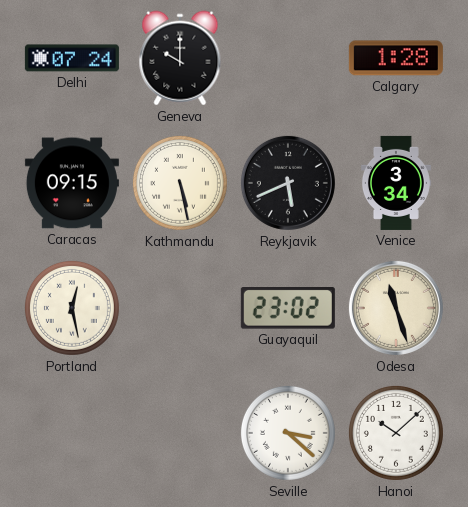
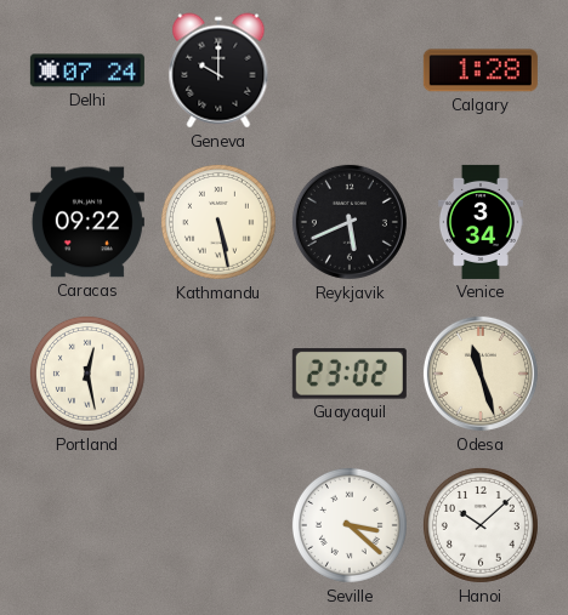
Caracas: 09:15 -> 09:22 (87, 222)
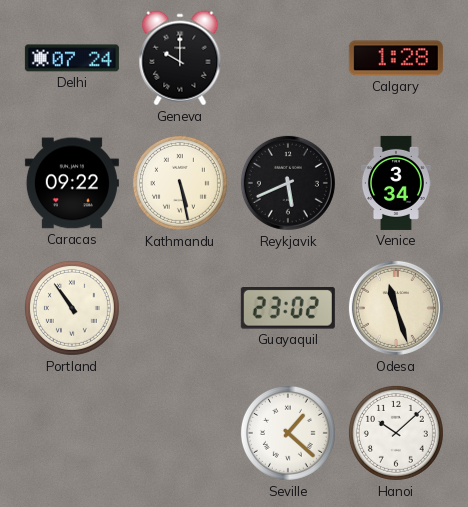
Portland: 12:28 -> 10:54 (72, 308)
Seville: 3:22 -> 1:22 (288, 433)
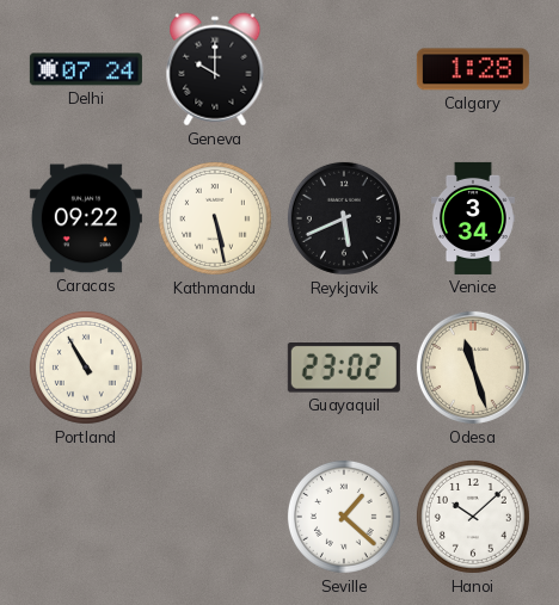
Portland: 10:54 -> 10:55 (86, 368)
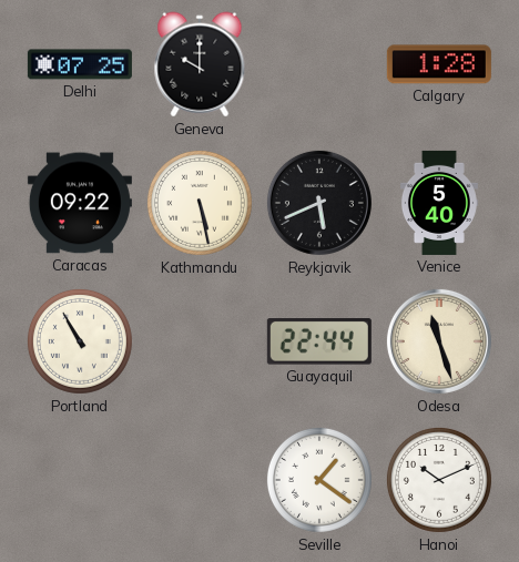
Delhi: 07:24 -> 07:25 (80, 64)
Venice: 3:34 -> 5:40 (439, 203)
Guayaquil: 23:02 -> 22:44 (319, 343)
Seville: 1:22 -> 1:21 (319, 480)
Hanoi: 10:08 -> 10:11 (439, 480)
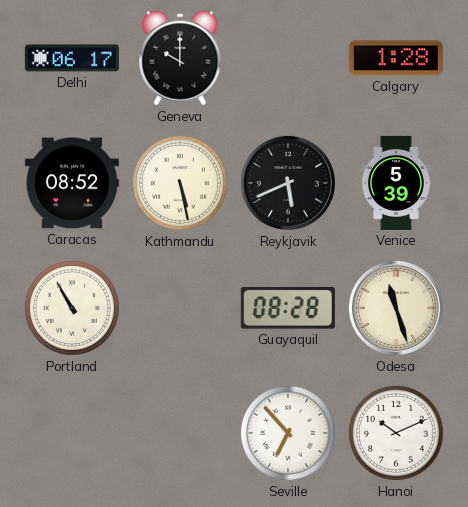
Delhi: 07:25 -> 06:17 (72, 58)
Caracas: 09:22 -> 08:52 (72, 183)
Venice: 5:40 -> 5:39 (396, 183)
Guayaquil: 22:44 -> 08:28 (288, 309)
Seville: 1:21 -> 6:53 (288, 433)
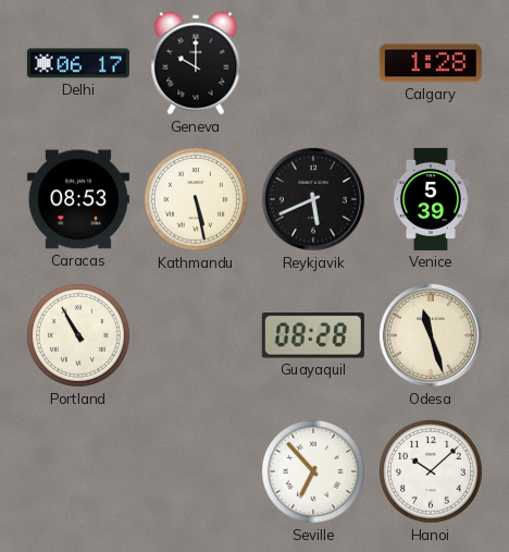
Caracas: 08:52 -> 08:53 (78, 199)
Hanoi: 10:11 -> 10:08 (431, 471)
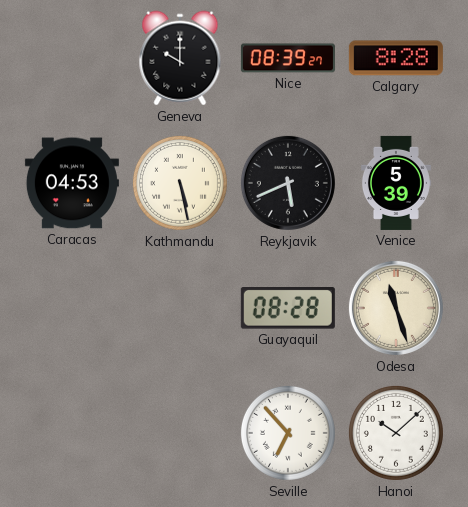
Delhi: 06:17 -> none (78, 63)
Nice: none -> 08:39 (288, 58)
Calgary: 1:28 -> 8:28 (396, 58)
Caracas: 08:53 -> 04:53 (72, 183)
Portland: 10:55 -> none (78, 335)
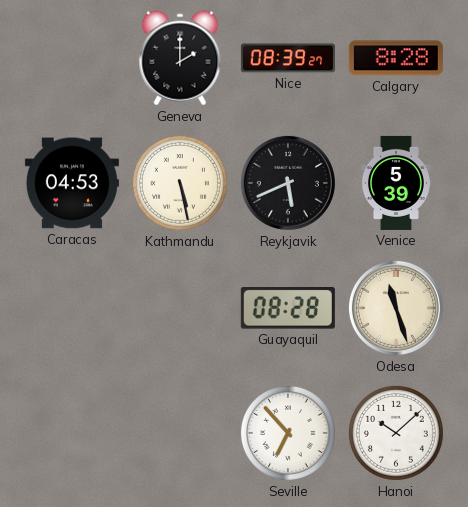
Geneva: 10:00 -> 2:00 (180, 58)
